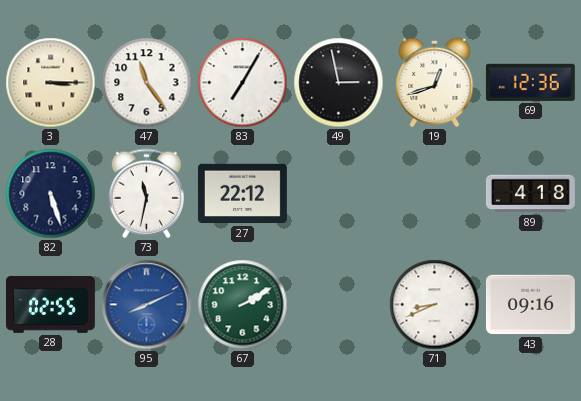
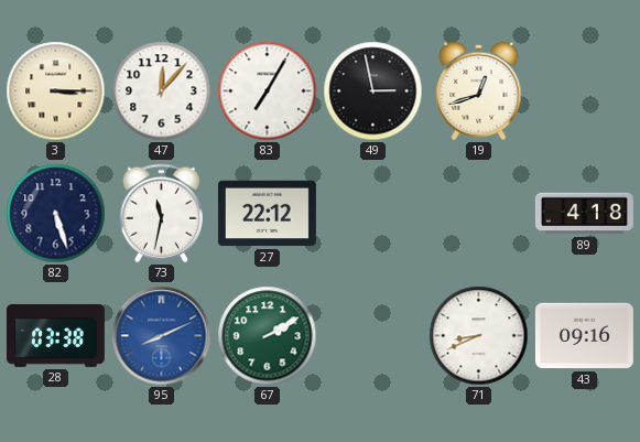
47: 11:24 -> 12:07 (162, 91)
69: 12:36 -> none (530, 82)
28: 02:55 -> 03:38 (55, 335)
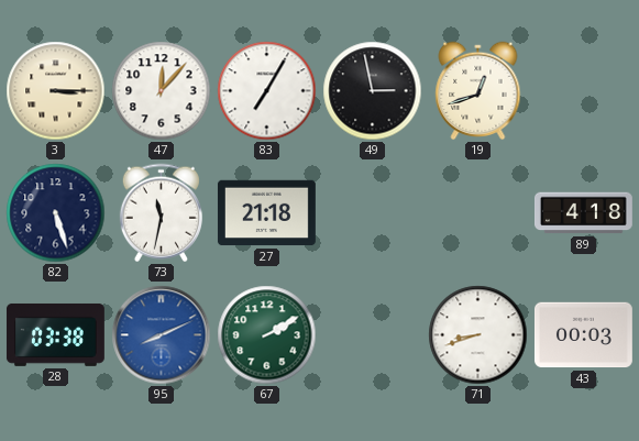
27: 22:12 -> 21:18 (266, 213)
71: 8:41 -> 8:42 (478, 335)
43: 09:16 -> 00:03 (583, 335)
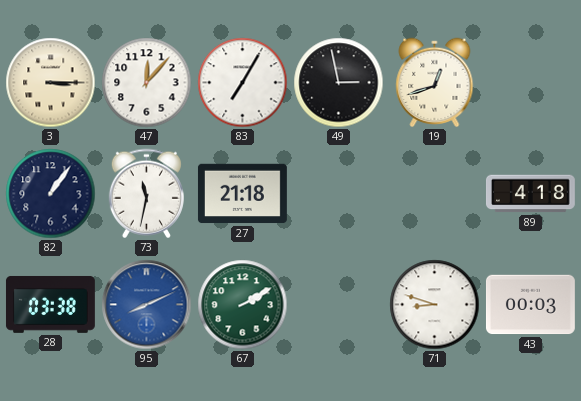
82: 5:27 -> 1:06 (51, 194)
71: 8:42 -> 8:48 (435, 305)
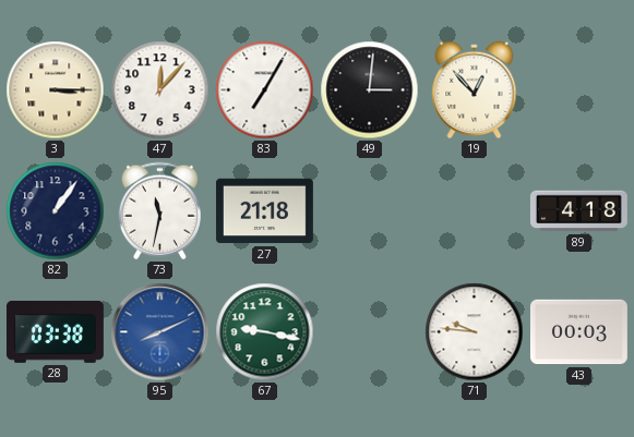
49: 2:58 -> 3:01 (370, 90)
19: 12:42 -> 12:53 (475, 90)
67: 2:10 -> 9:17 (265, 332)
71: 8:48 -> 9:46 (475, 332)
